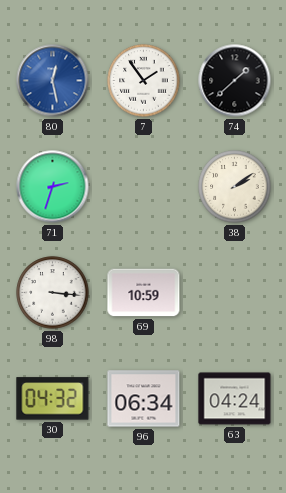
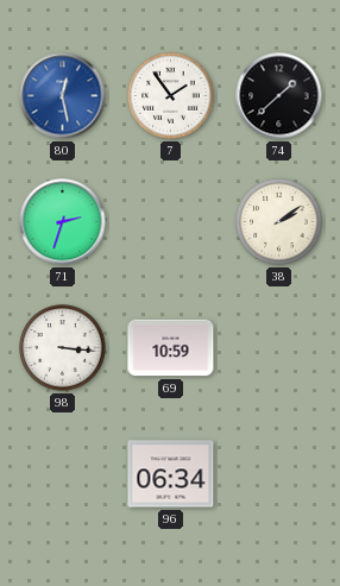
30: 04:32 -> none (53, 399)
63: 04:24 -> none (235, 399)
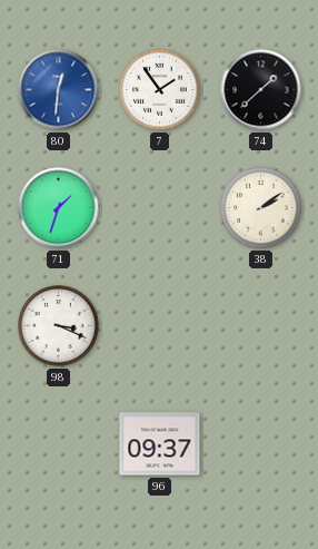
80: 12:28 -> 12:31 (59, 90)
71: 2:33 -> 1:33 (59, 208)
98: 3:16 -> 3:19 (59, 326)
69: 10:59 -> none (171, 348)
96: 06:34 -> 09:37 (160, 444)
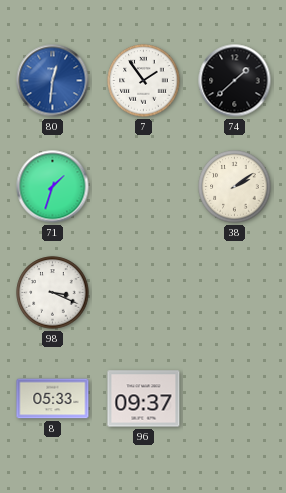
8: none -> 05:33 (53, 399)
